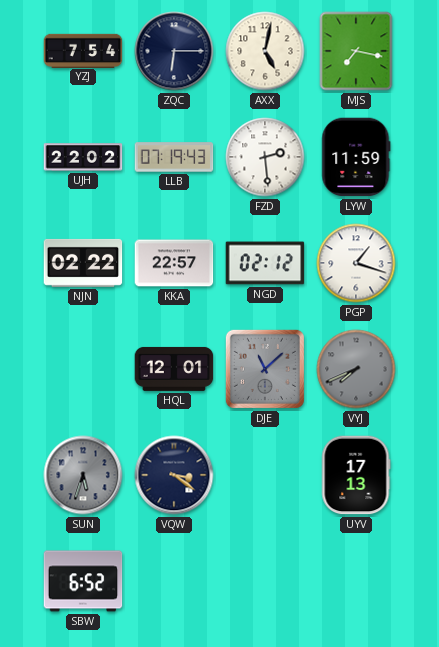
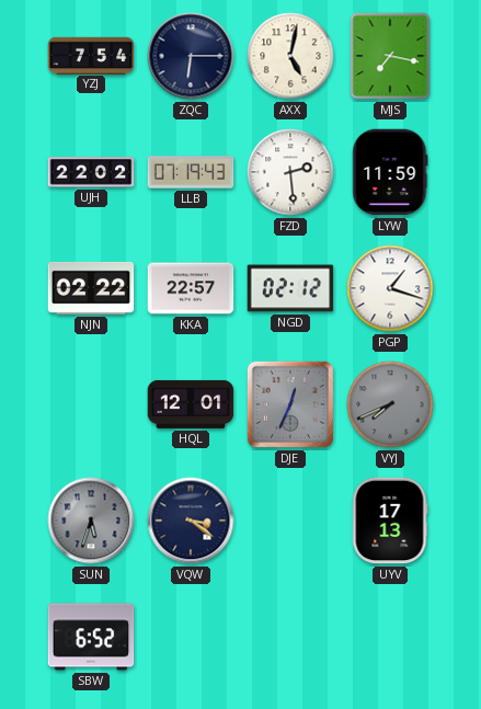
DJE: 11:08 -> 12:34 (290, 404)
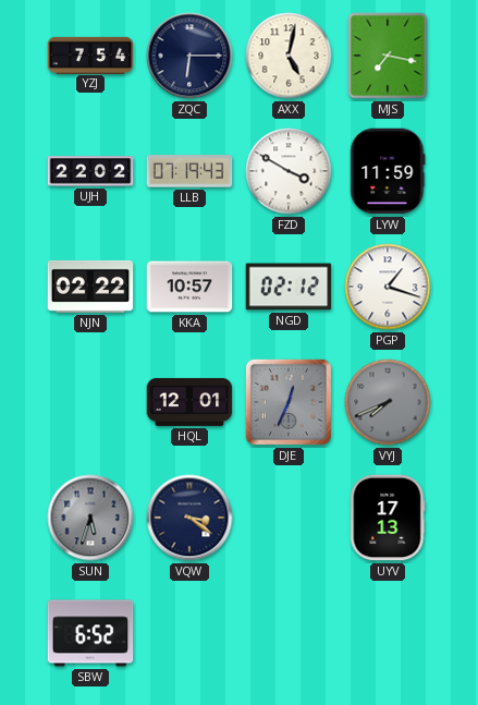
FZD: 2:29 -> 3:50 (289, 171)
KKA: 22:57 -> 10:57 (189, 287)
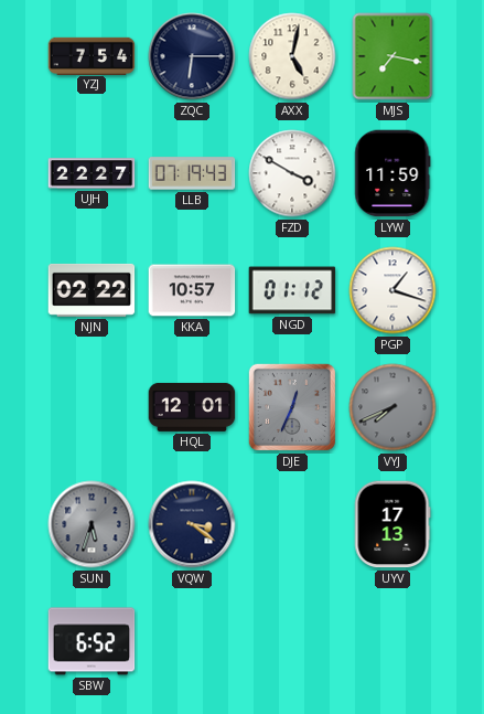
UJH: 22:02 -> 22:27 (92, 173)
NGD: 02:12 -> 01:12 (292, 290)
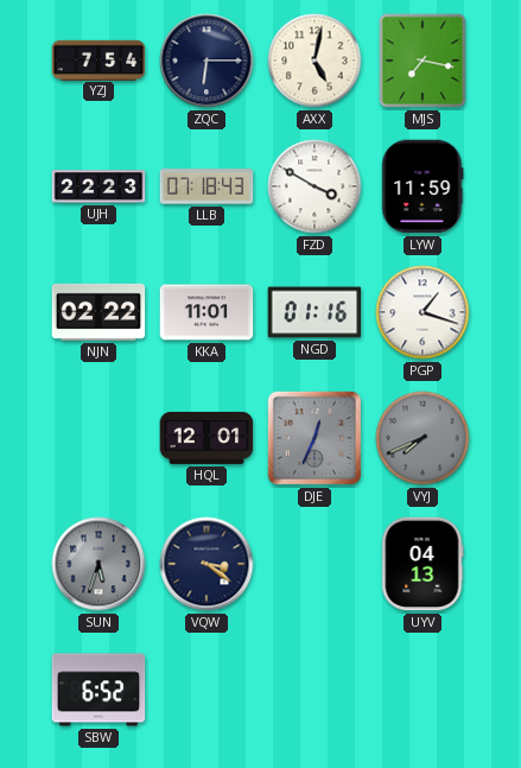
UJH: 22:27 -> 22:23 (99, 186)
LLB: 07:19 -> 07:18 (207, 186)
KKA: 10:57 -> 11:01 (207, 312)
NGD: 01:12 -> 01:16 (314, 312)
UYV: 17:13 -> 04:13 (422, 564)
